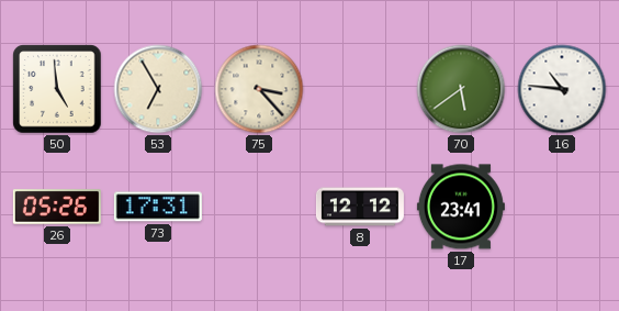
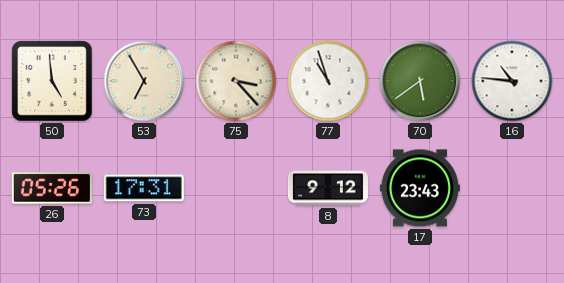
77: none -> 10:57 (328, 81)
8: 12:12 -> 9:12 (328, 188)
17: 23:41 -> 23:43 (420, 188)
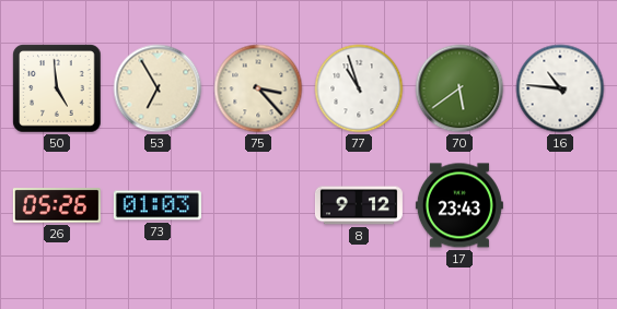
73: 17:31 -> 01:03 (158, 205)
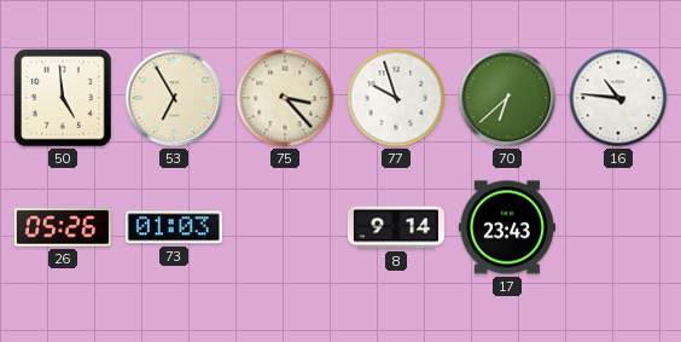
77: 10:57 -> 9:57 (396, 98)
70: 5:39 -> 6:38 (507, 98)
8: 9:12 -> 9:14 (396, 227)
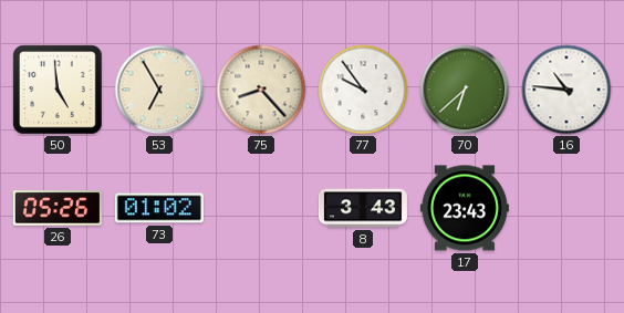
75: 3:23 -> 8:23 (261, 90)
77: 9:57 -> 9:54 (363, 90)
73: 01:03 -> 01:02 (159, 208)
8: 9:14 -> 3:43 (363, 208)
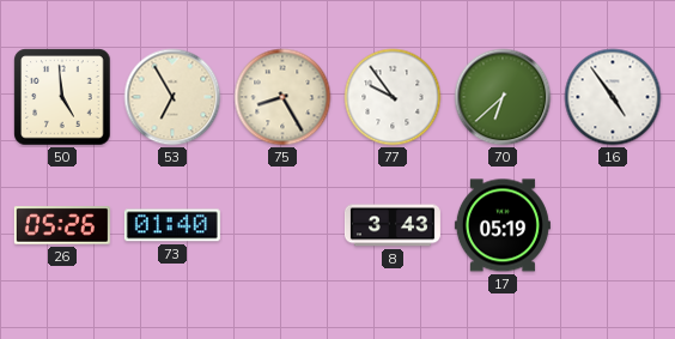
75: 8:23 -> 8:25 (282, 97)
16: 10:46 -> 4:54 (613, 97)
73: 01:02 -> 01:40 (172, 225)
17: 23:43 -> 05:19 (503, 225)
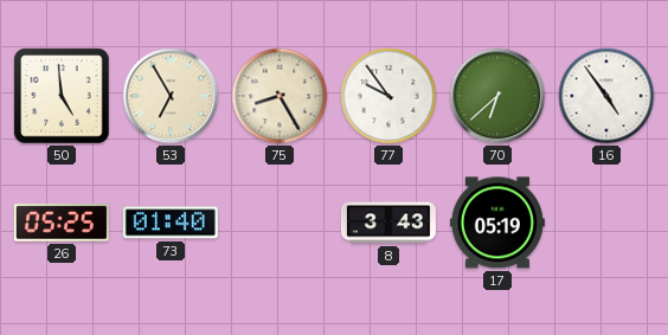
26: 05:26 -> 05:25 (62, 223)
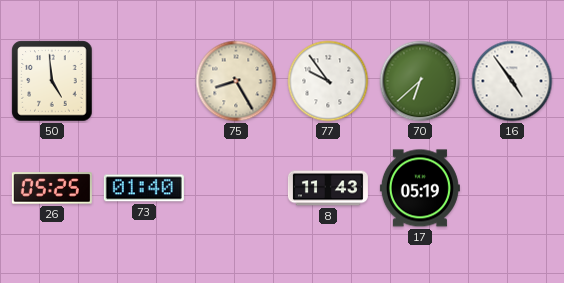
53: 6:55 -> none (171, 96)
8: 3:43 -> 11:43 (328, 188)
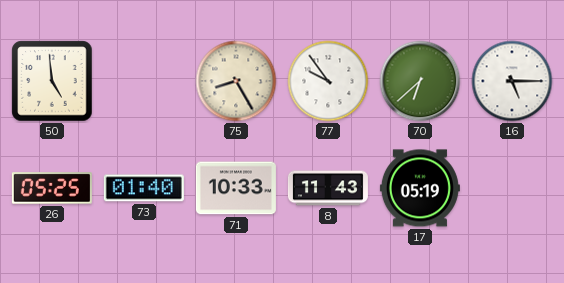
16: 4:54 -> 5:15 (512, 81)
71: none -> 10:33 (236, 188)
